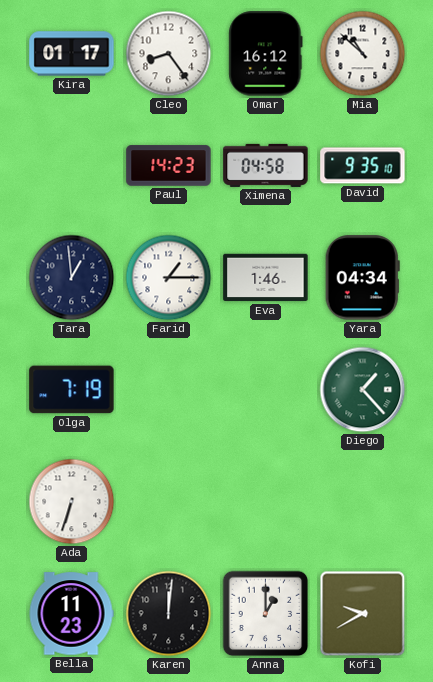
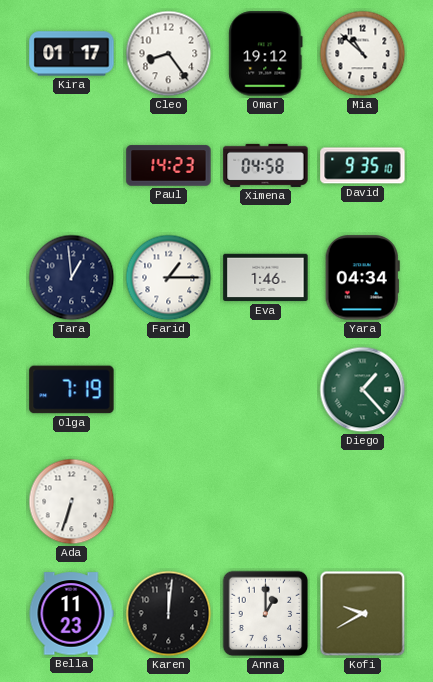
Omar: 16:12 -> 19:12 (266, 54)
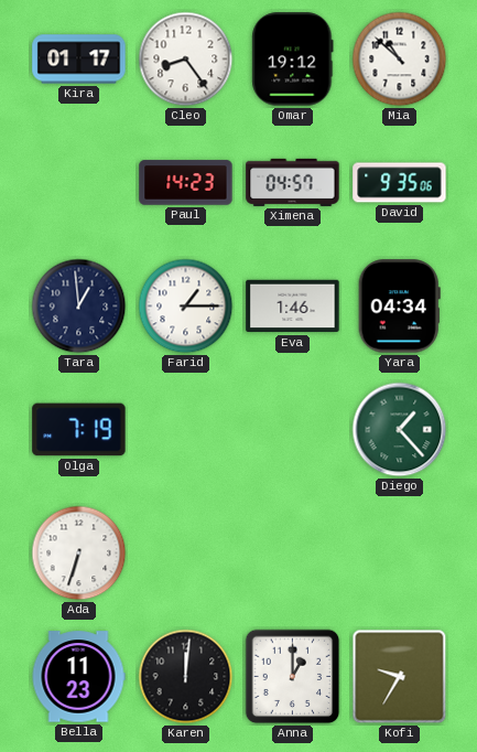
Ximena: 04:58 -> 04:57 (293, 182)
David: 9:35:10 -> 9:35:06 (400, 183)
Kofi: 9:40 -> 9:35 (400, 677)
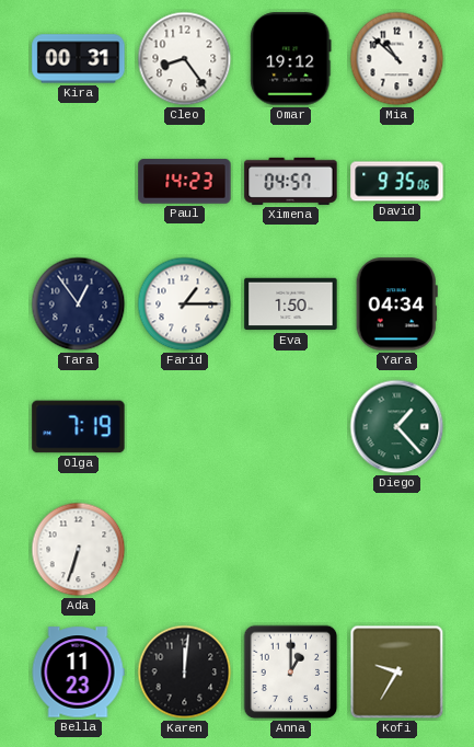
Kira: 01:17 -> 00:31 (79, 59)
Tara: 12:59 -> 12:54 (79, 304)
Eva: 1:46 -> 1:50 (291, 304)
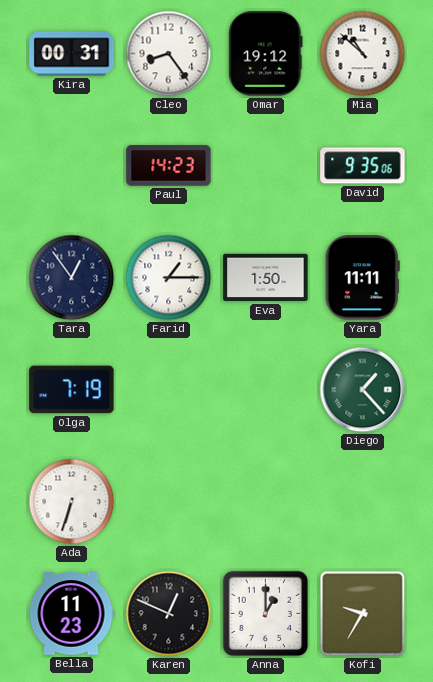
Ximena: 04:57 -> none (291, 181)
Yara: 04:34 -> 11:11 (362, 278)
Karen: 12:01 -> 12:49 (169, 614)
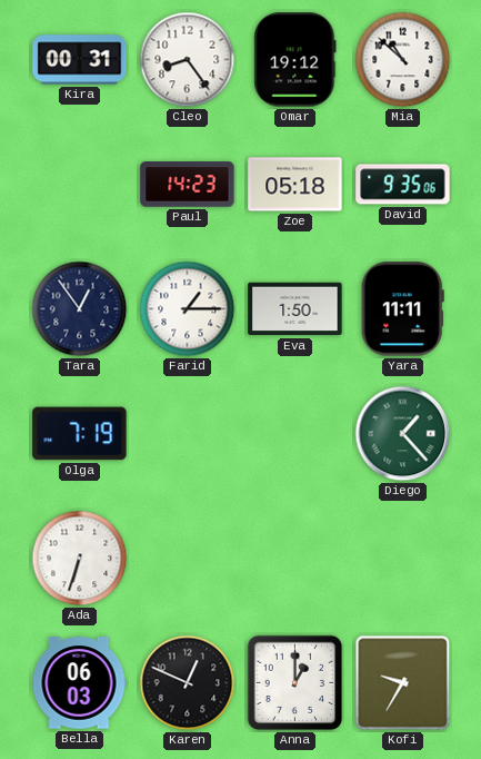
Zoe: none -> 05:18 (295, 185)
Bella: 11:23 -> 06:03 (79, 683)
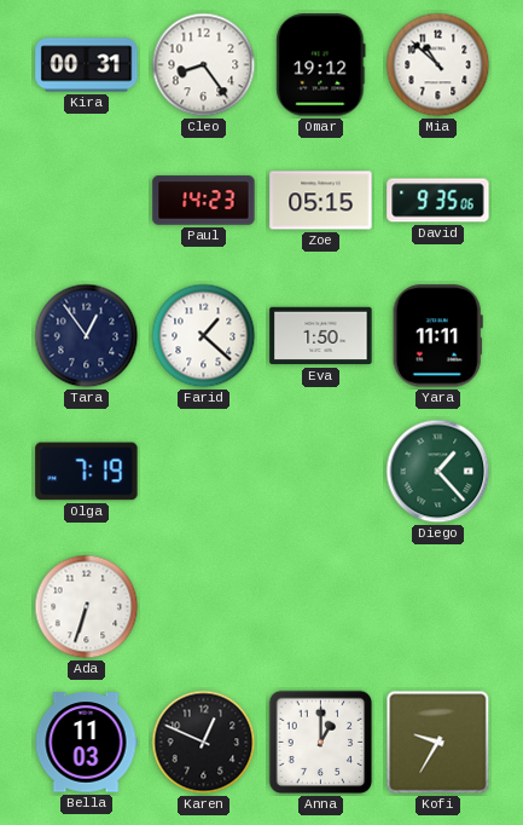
Zoe: 05:18 -> 05:15 (321, 201)
Farid: 1:15 -> 1:22 (204, 336)
Bella: 06:03 -> 11:03 (86, 743)
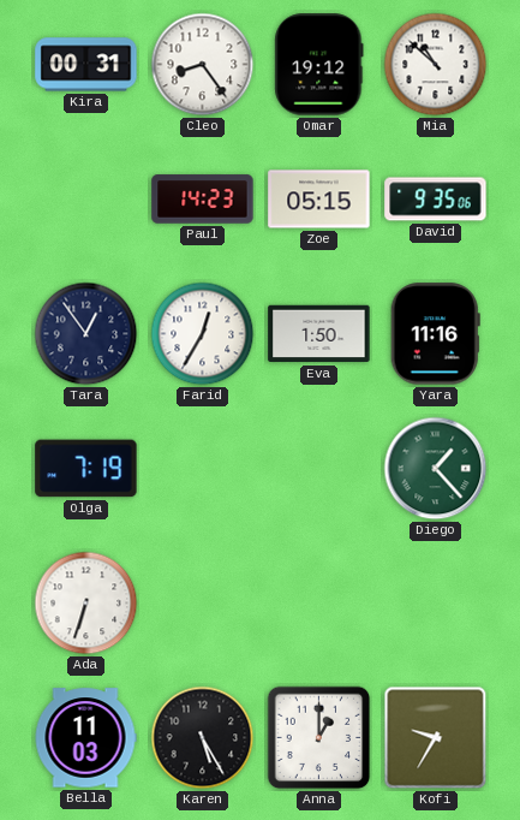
Farid: 1:22 -> 12:35 (203, 334)
Yara: 11:11 -> 11:16 (435, 334)
Karen: 12:49 -> 5:25 (203, 738)
